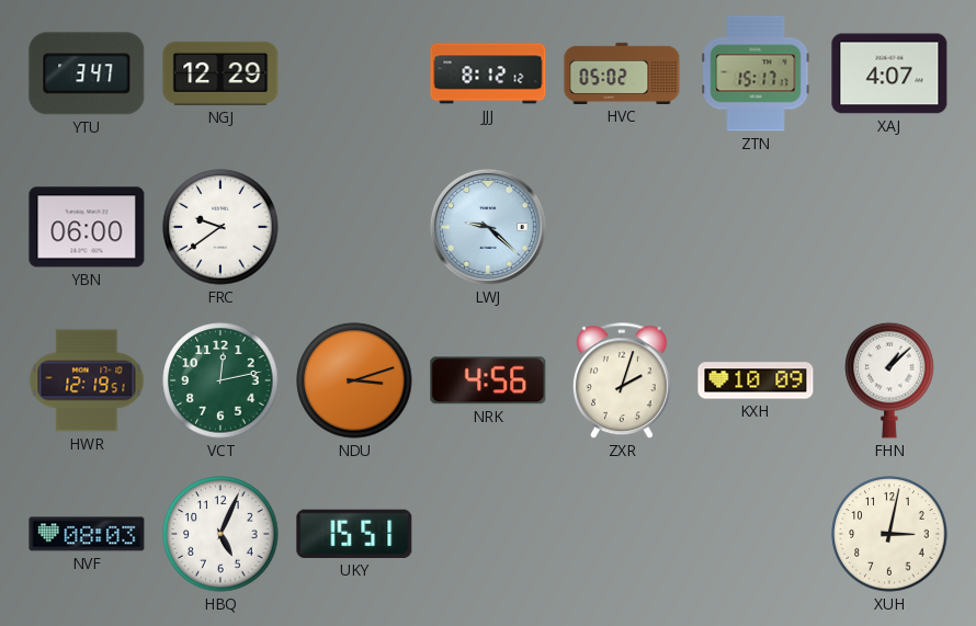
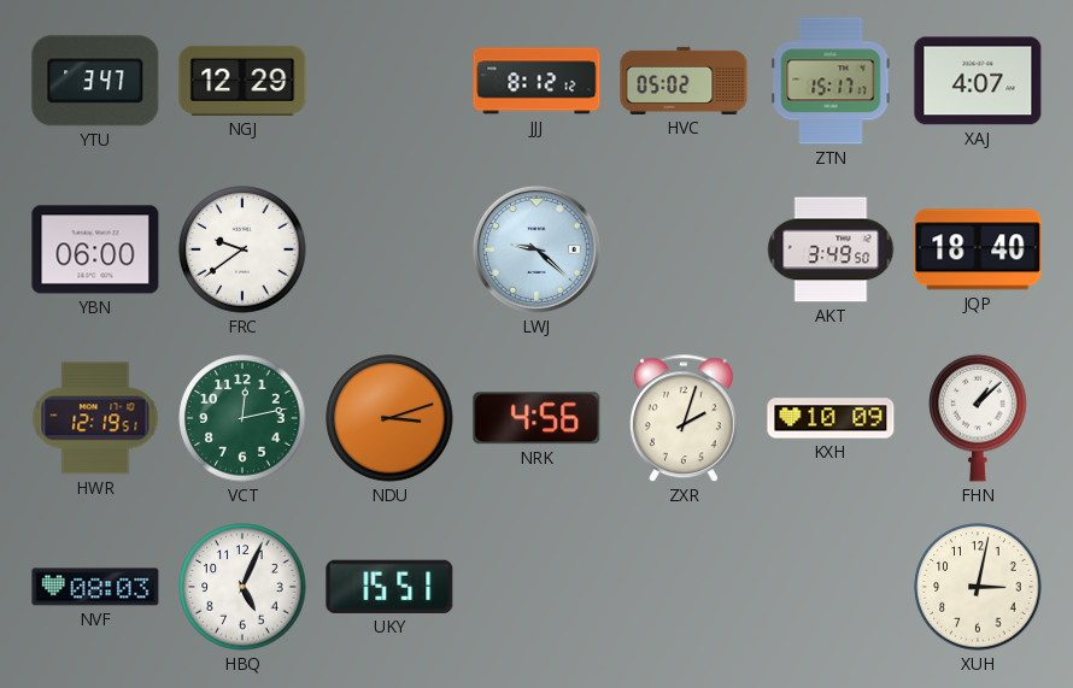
AKT: none -> 3:49 (831, 249)
JQP: none -> 18:40 (978, 249)
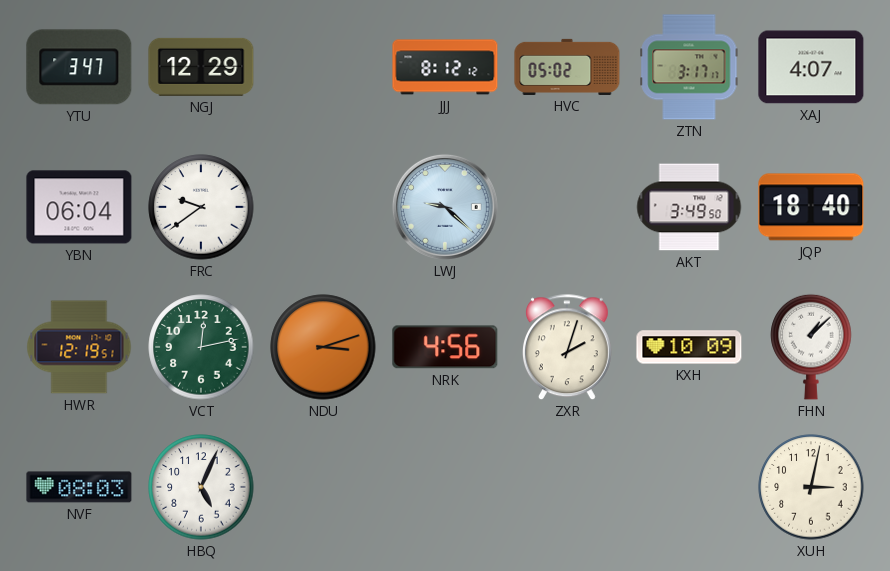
ZTN: 15:17 -> 3:17 (689, 67)
YBN: 06:00 -> 06:04 (79, 207)
UKY: 15:51 -> none (389, 587)
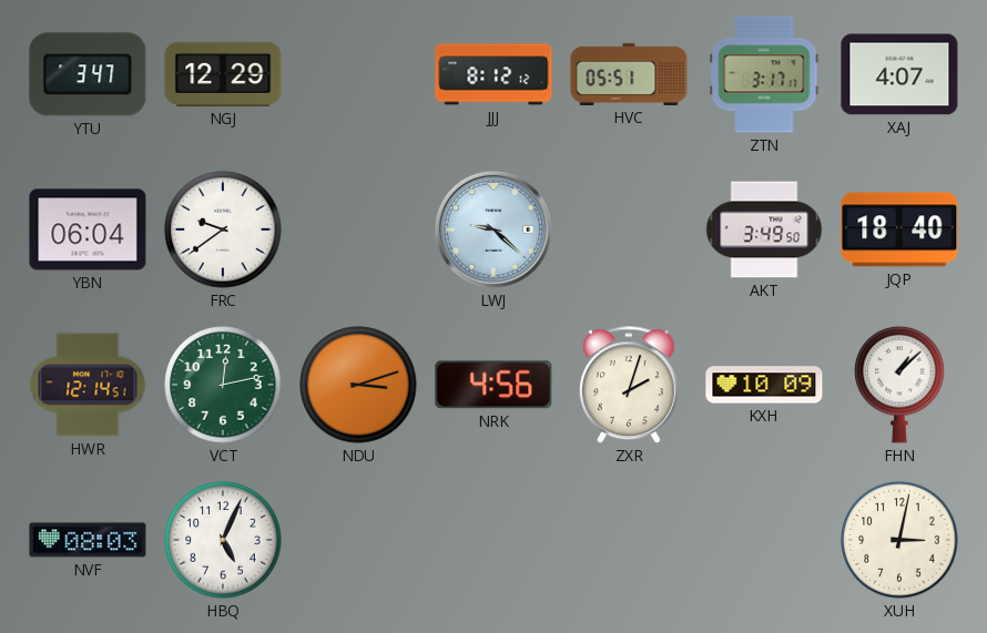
HVC: 05:02 -> 05:51 (629, 74)
HWR: 12:19 -> 12:14 (88, 385)
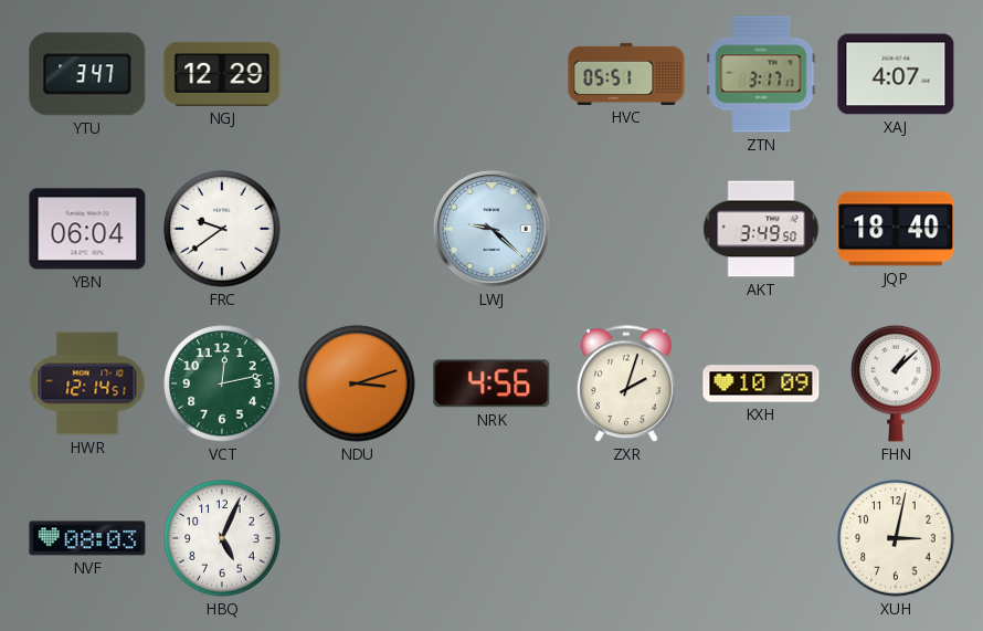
JJJ: 8:12 -> none (493, 74)
